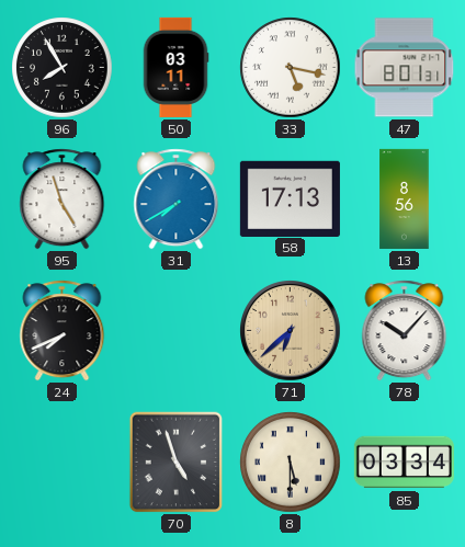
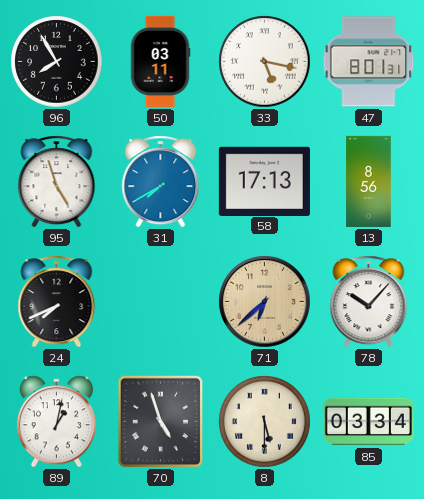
89: none -> 1:02 (56, 422)
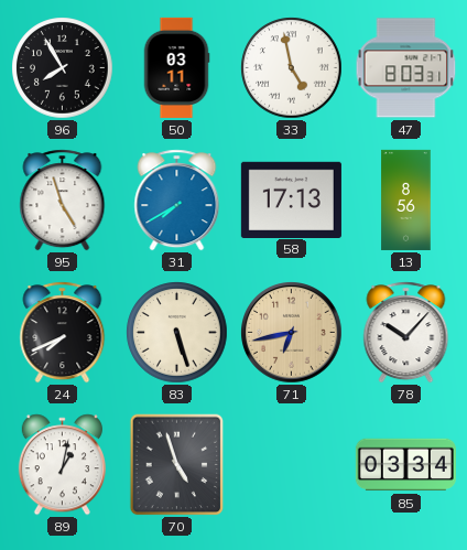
33: 5:17 -> 4:58 (292, 68)
47: 8:01 -> 8:03 (406, 68)
83: none -> 5:27 (177, 333)
71: 6:38 -> 6:43 (292, 333)
8: 5:30 -> none (265, 422)
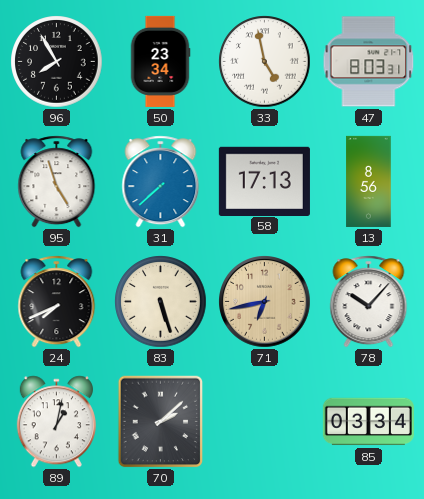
50: 03:11 -> 23:34 (160, 61)
31: 7:40 -> 7:38 (161, 182)
70: 4:57 -> 2:08 (161, 422)
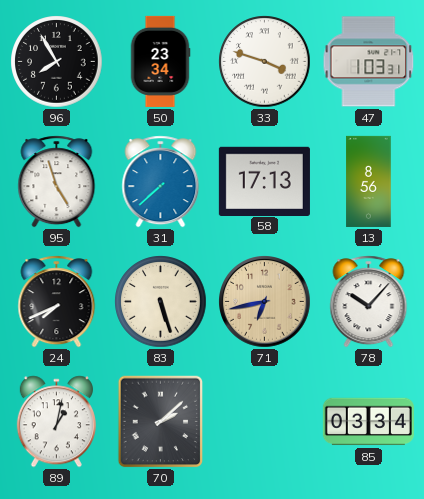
33: 4:58 -> 3:48 (265, 62)
47: 8:03 -> 1:03 (369, 62)
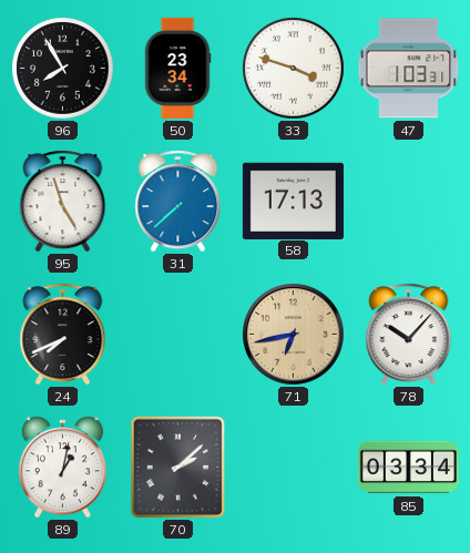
13: 8:56 -> none (369, 181)
83: 5:27 -> none (161, 302)
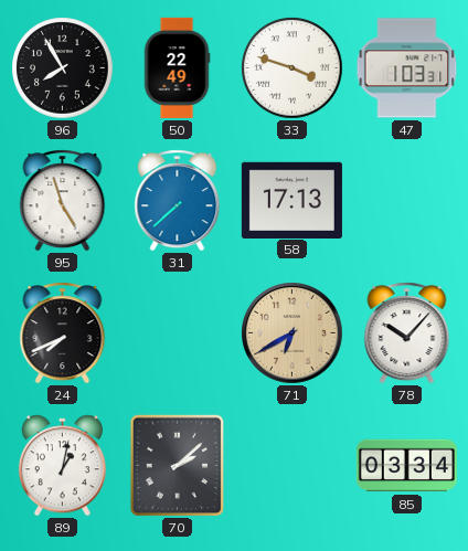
50: 23:34 -> 22:49 (177, 67)
71: 6:43 -> 6:40 (292, 333)
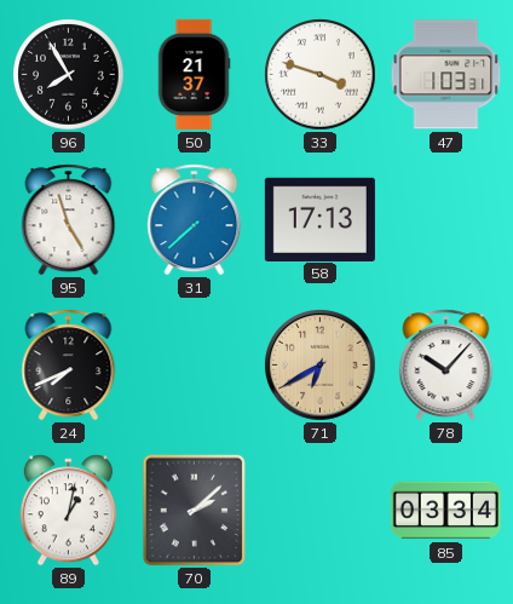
50: 22:49 -> 21:37 (194, 74)
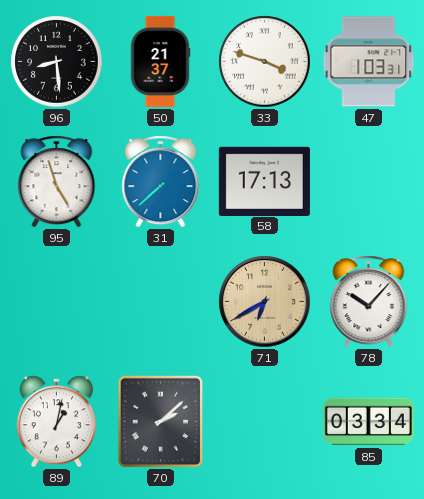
96: 7:55 -> 8:29 (57, 62)
24: 7:41 -> none (69, 366)
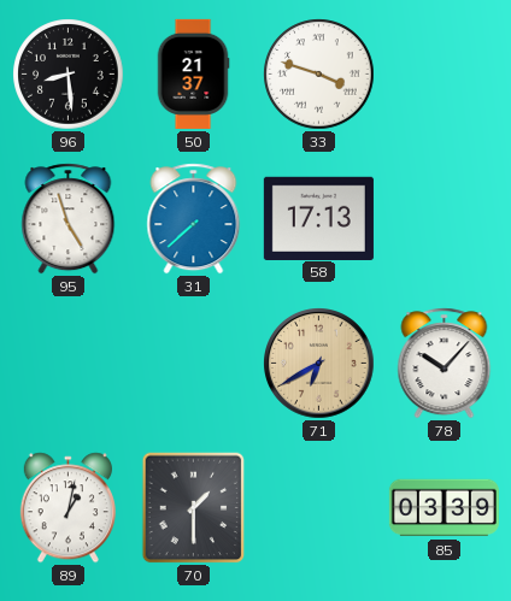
47: 1:03 -> none (369, 62)
70: 2:08 -> 1:30 (194, 508)
85: 03:34 -> 03:39 (444, 508)
